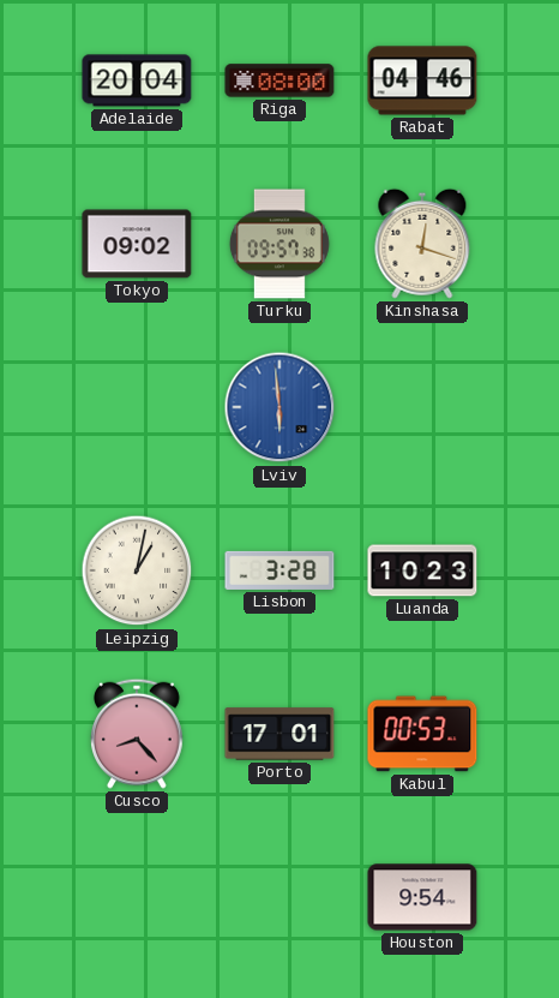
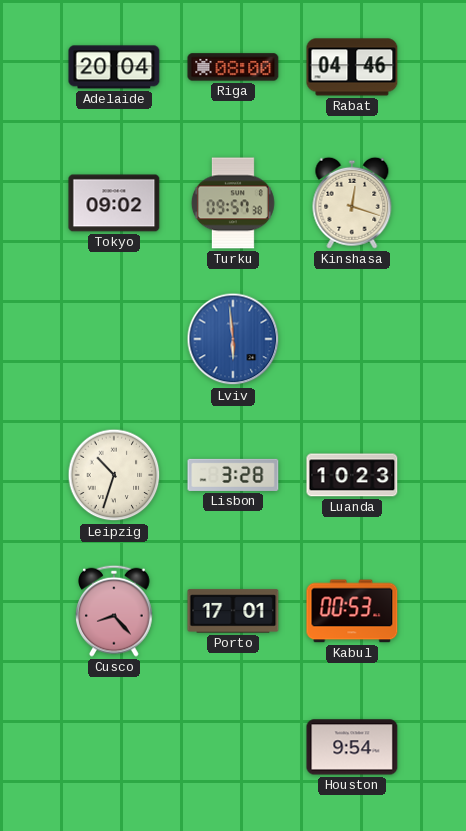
Leipzig: 1:02 -> 10:33 (114, 475)
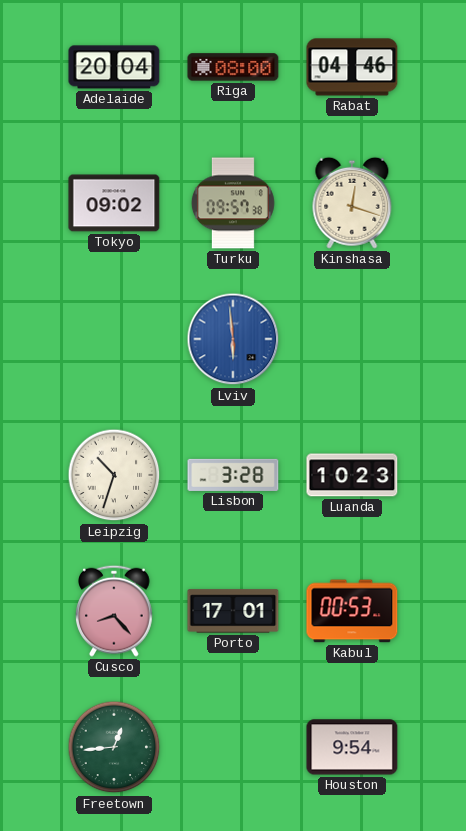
Freetown: none -> 12:44 (114, 747)
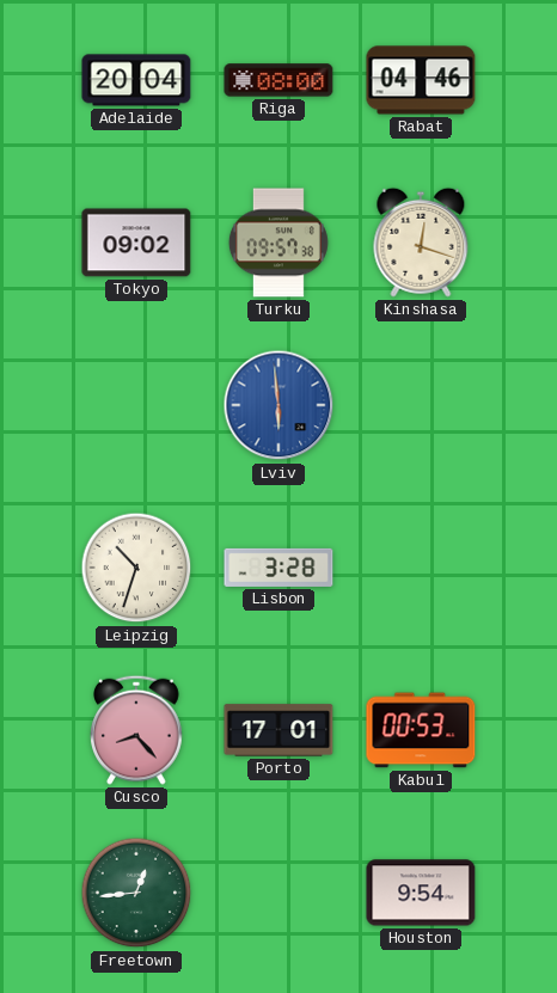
Luanda: 10:23 -> none (352, 475)
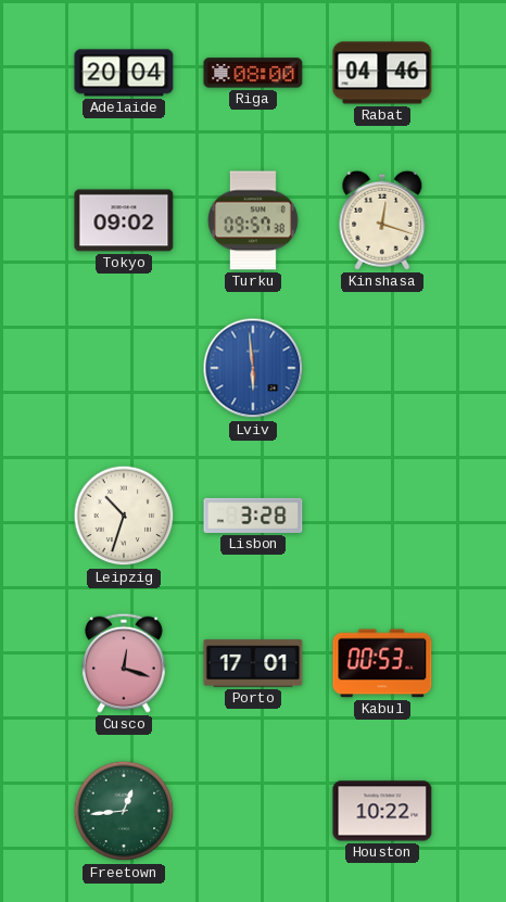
Cusco: 8:23 -> 12:18 (125, 663)
Houston: 9:54 -> 10:22 (382, 811)
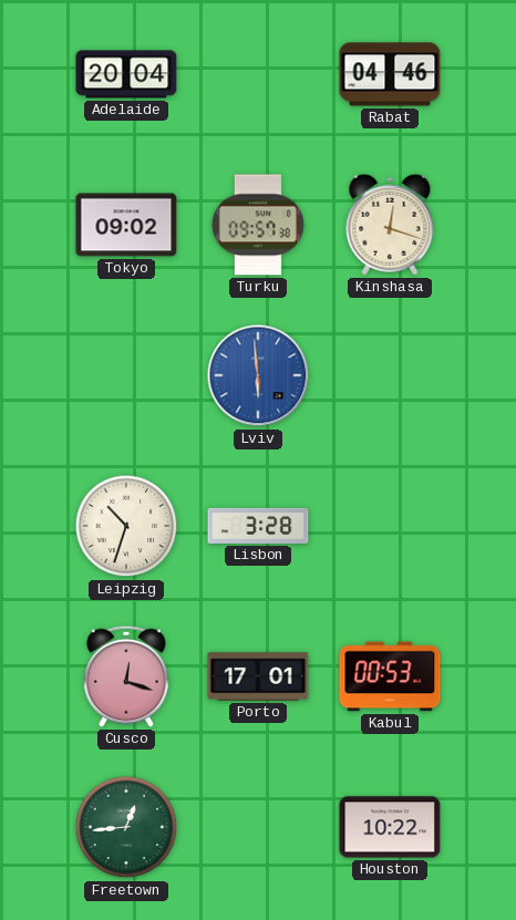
Riga: 08:00 -> none (253, 73)
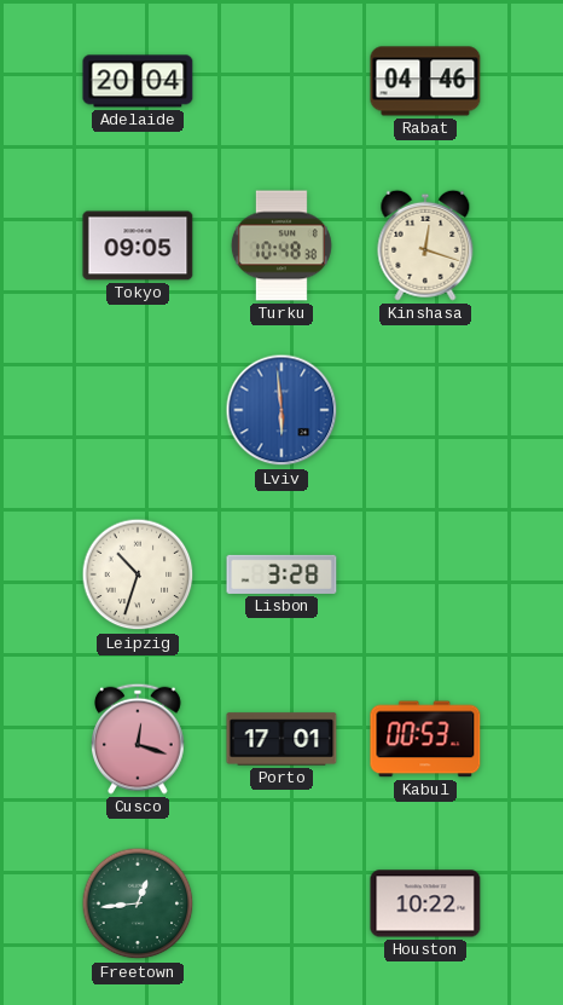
Tokyo: 09:02 -> 09:05 (138, 246)
Turku: 09:57 -> 10:48 (281, 246)
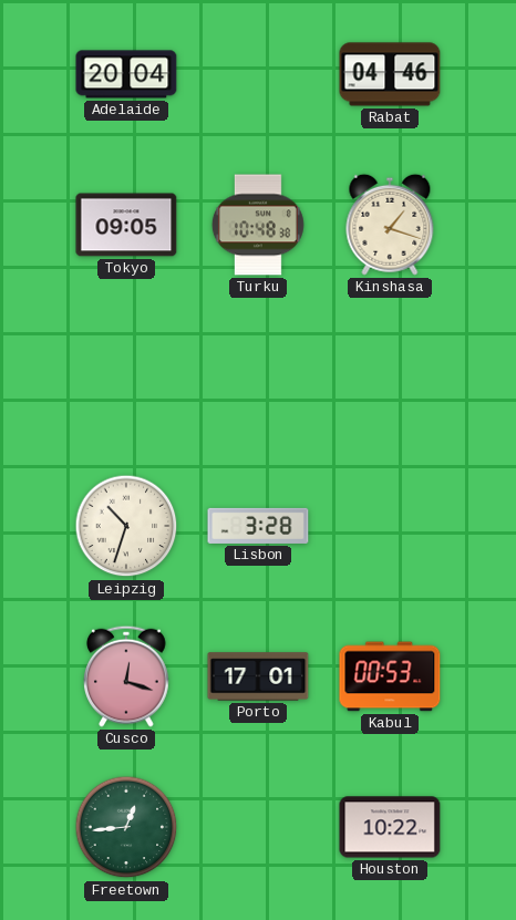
Kinshasa: 12:18 -> 1:18 (390, 225)
Lviv: 5:59 -> none (281, 410)
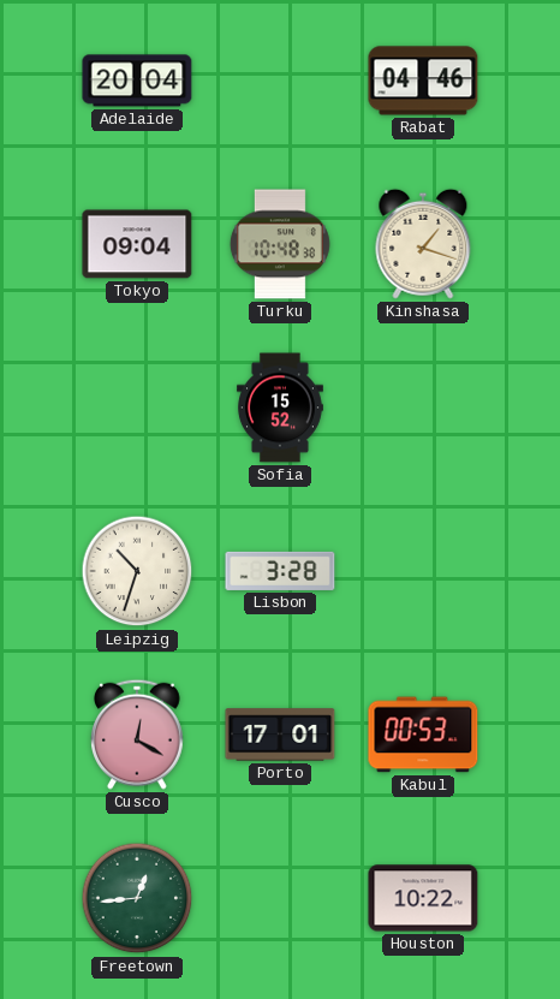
Tokyo: 09:05 -> 09:04 (137, 244)
Sofia: none -> 15:52 (280, 408)
Cusco: 12:18 -> 12:20 (138, 735)
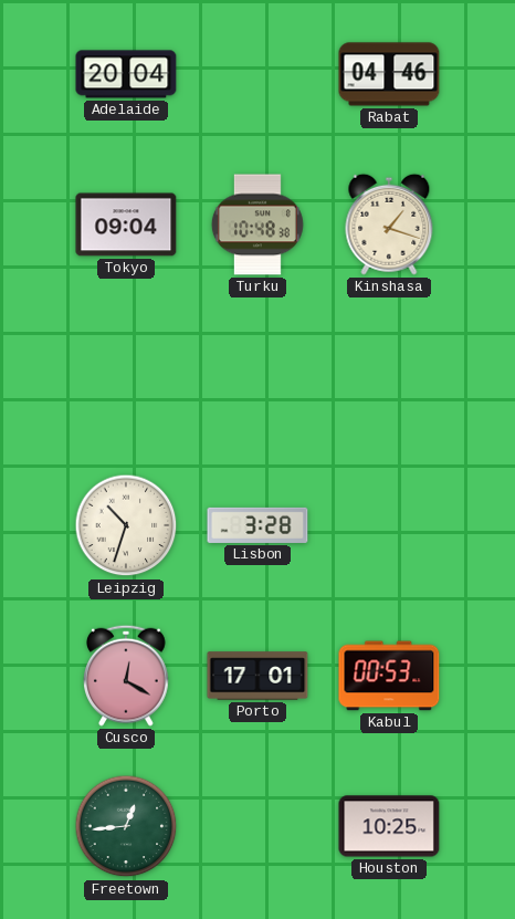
Sofia: 15:52 -> none (280, 408)
Houston: 10:22 -> 10:25 (389, 826)
